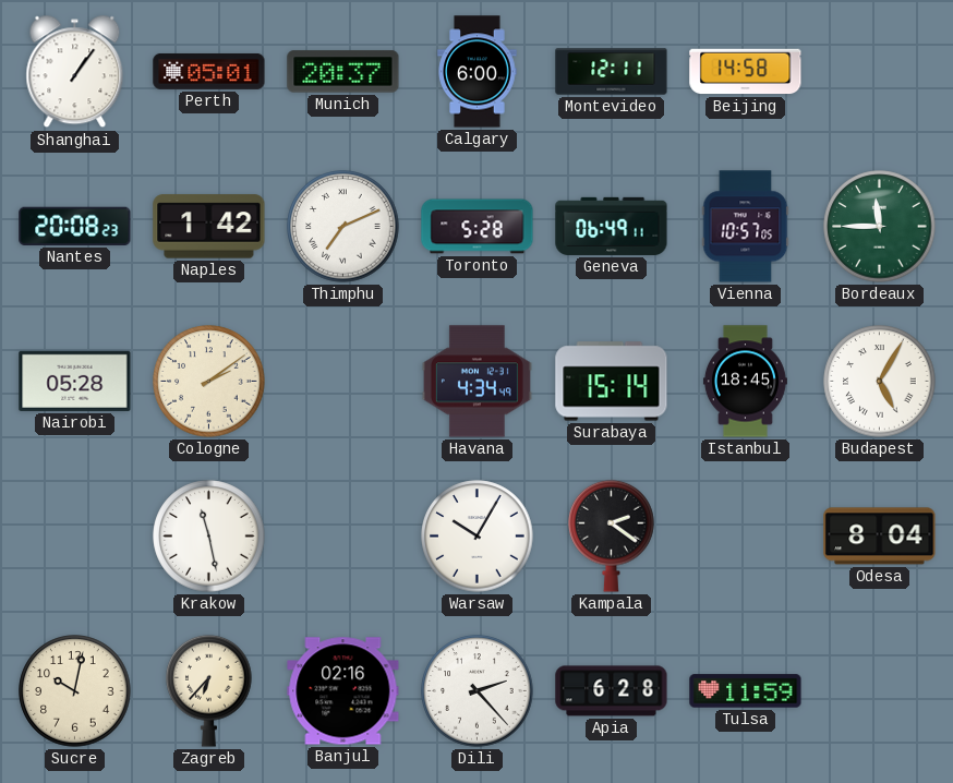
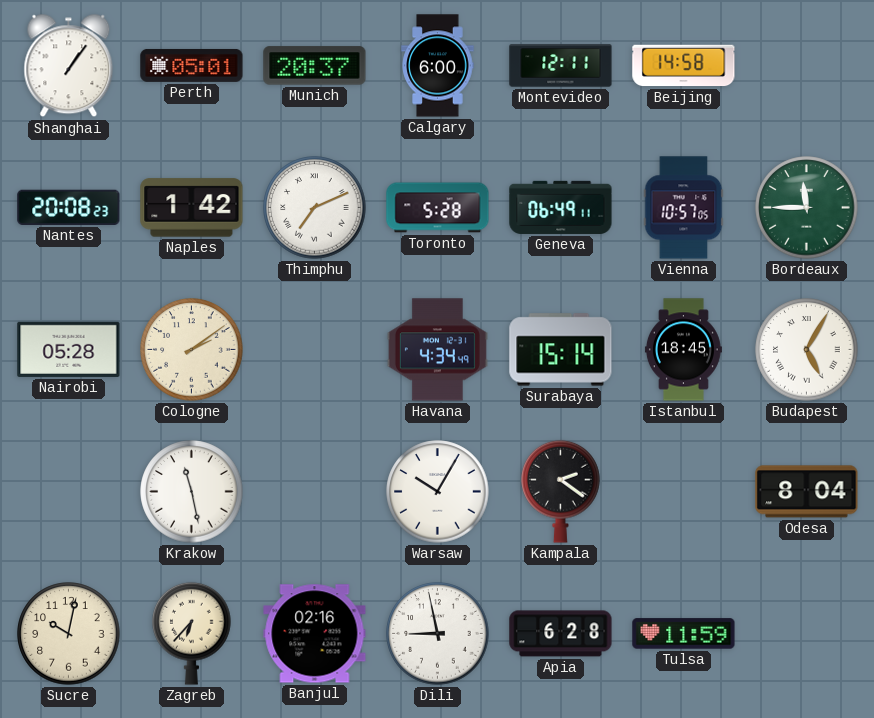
Dili: 2:23 -> 8:58 (438, 634)
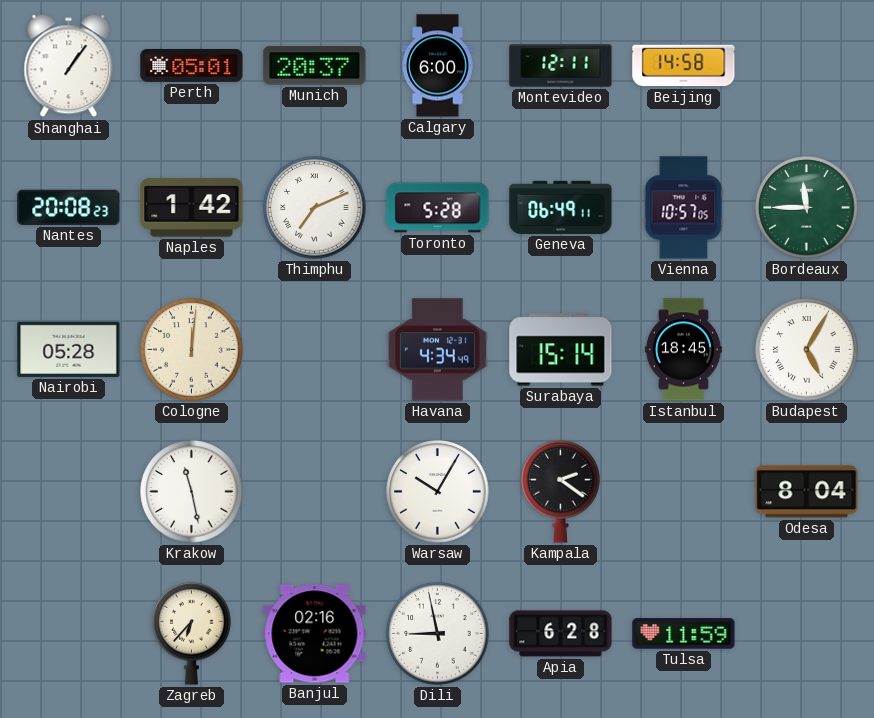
Cologne: 2:09 -> 12:01 (192, 350)
Sucre: 10:02 -> none (69, 634)
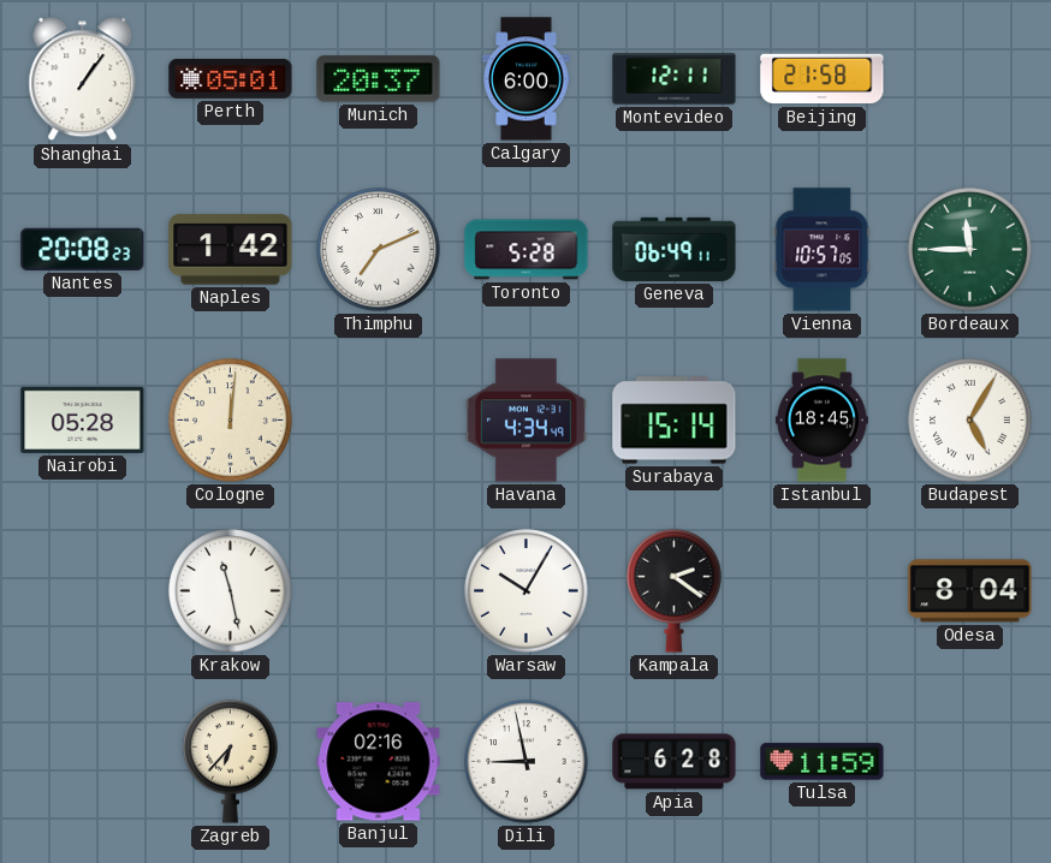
Beijing: 14:58 -> 21:58 (823, 79)
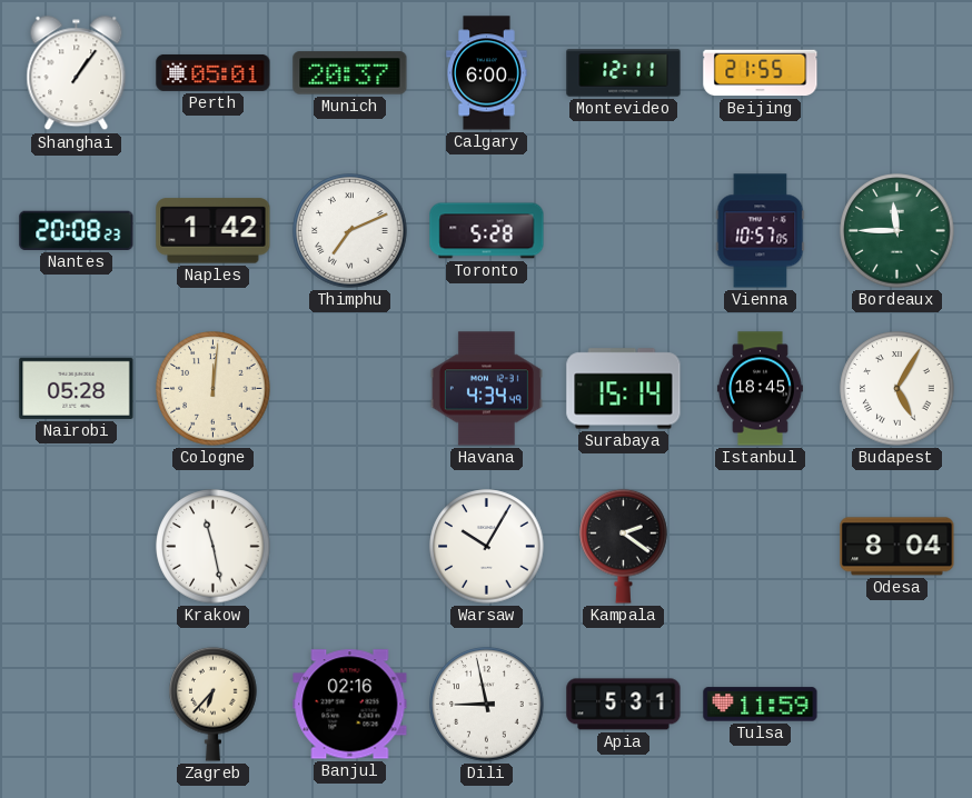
Beijing: 21:58 -> 21:55 (761, 73)
Geneva: 06:49 -> none (675, 249)
Apia: 6:28 -> 5:31 (624, 705)
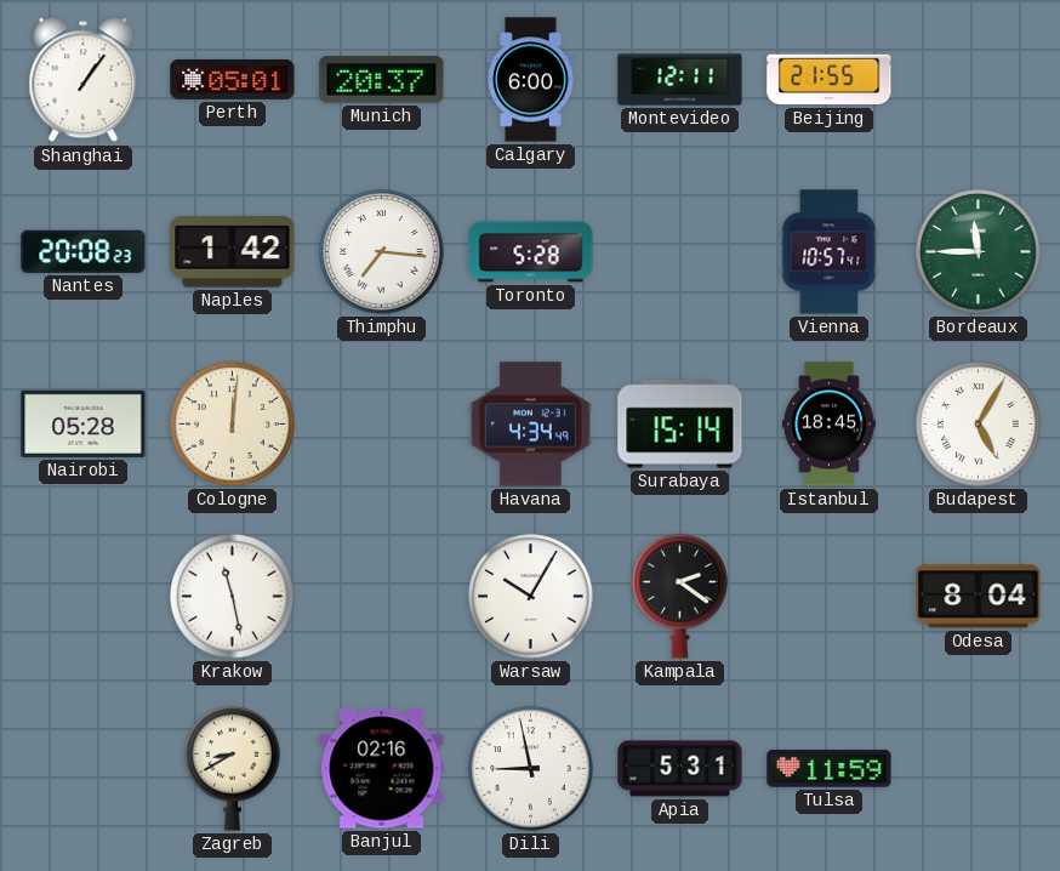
Thimphu: 7:11 -> 7:16 (382, 252)
Vienna: 10:57:05 -> 10:57:41 (830, 252)
Zagreb: 6:37 -> 8:40 (233, 768)
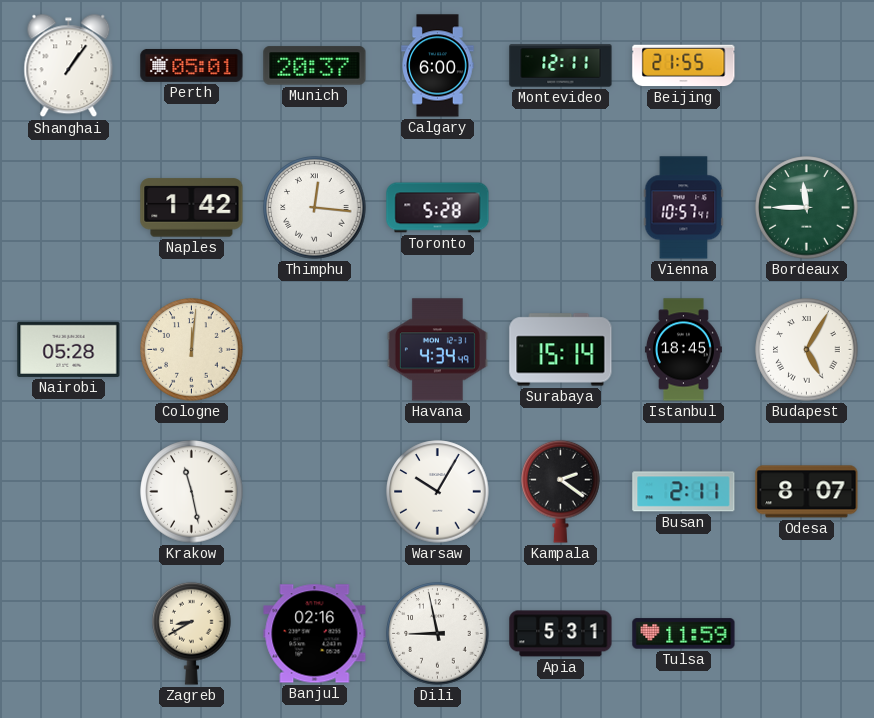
Nantes: 20:08 -> none (84, 251)
Thimphu: 7:16 -> 12:16 (315, 208)
Busan: none -> 2:11 (684, 492)
Odesa: 8:04 -> 8:07 (807, 492)
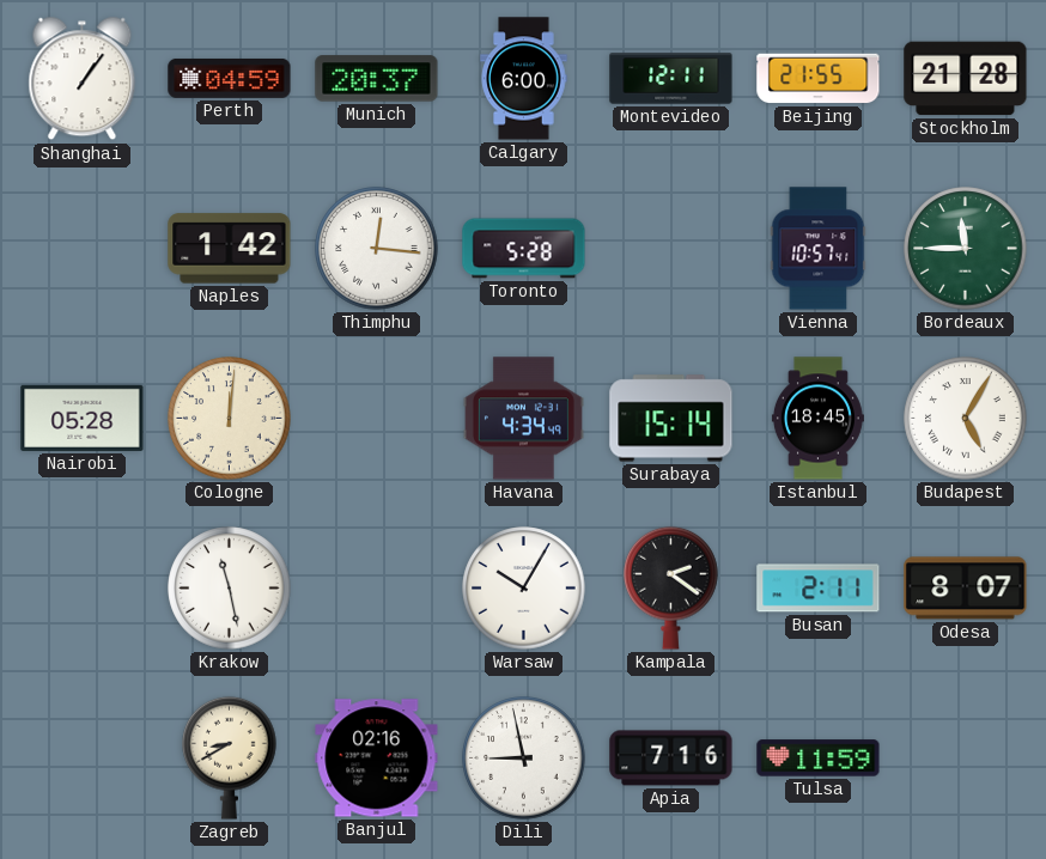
Perth: 05:01 -> 04:59 (230, 78)
Stockholm: none -> 21:28 (966, 79)
Apia: 5:31 -> 7:16 (671, 759)
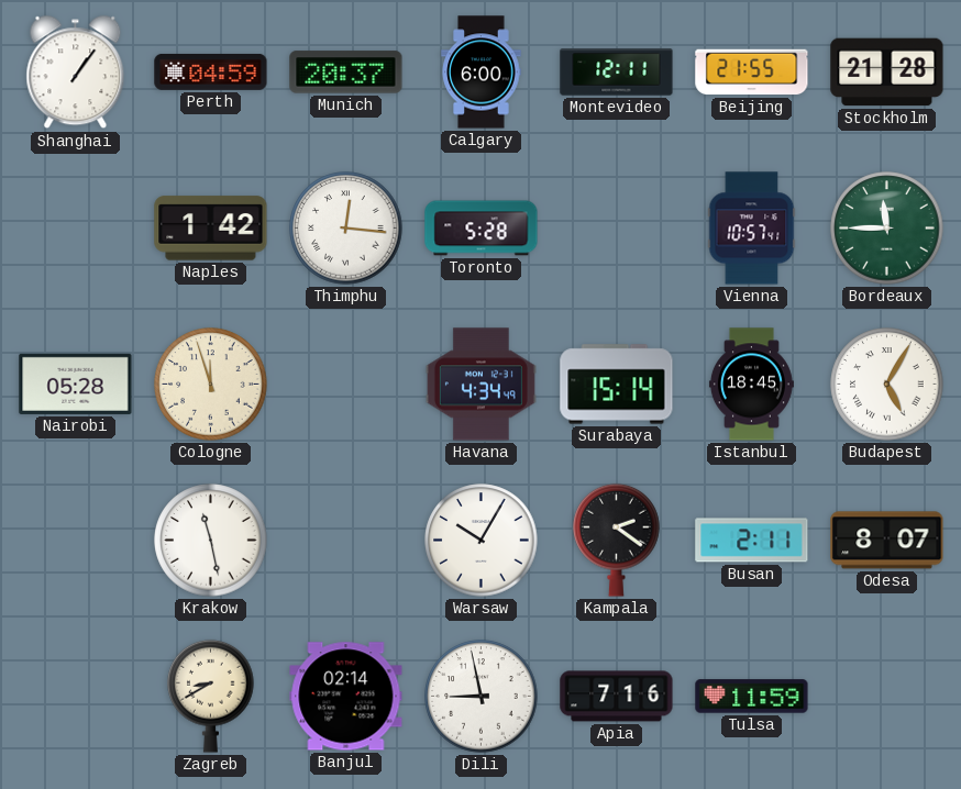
Cologne: 12:01 -> 11:57 (211, 385)
Banjul: 02:16 -> 02:14 (346, 697)
